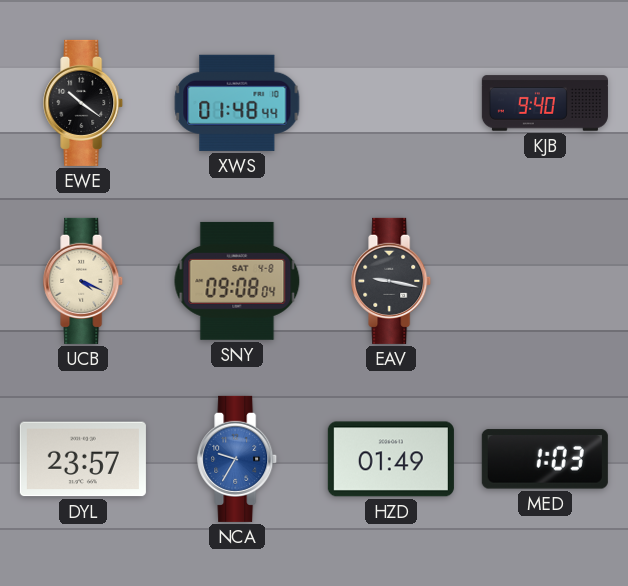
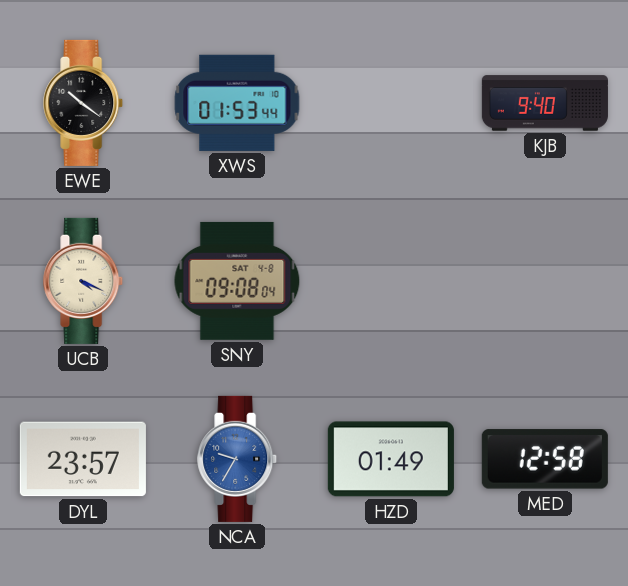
XWS: 01:48 -> 01:53 (237, 103)
EAV: 9:17 -> none (392, 281)
MED: 1:03 -> 12:58 (545, 459)
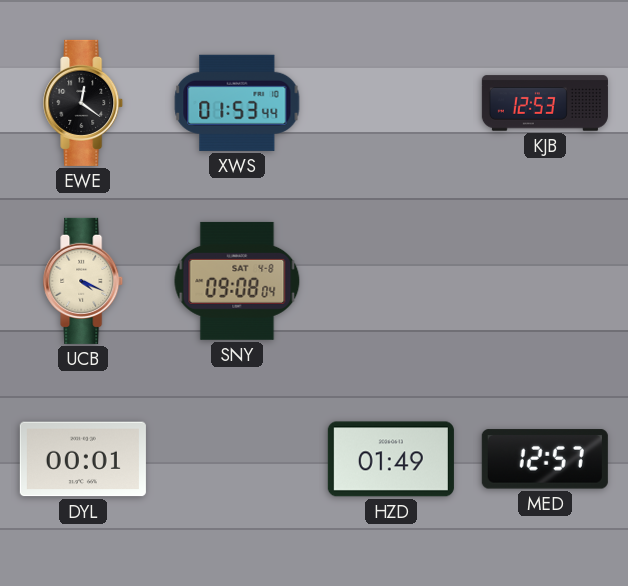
EWE: 10:21 -> 12:21 (84, 103)
KJB: 9:40 -> 12:53 (545, 103)
DYL: 23:57 -> 00:01 (83, 459)
NCA: 9:35 -> none (238, 459)
MED: 12:58 -> 12:57 (545, 459)
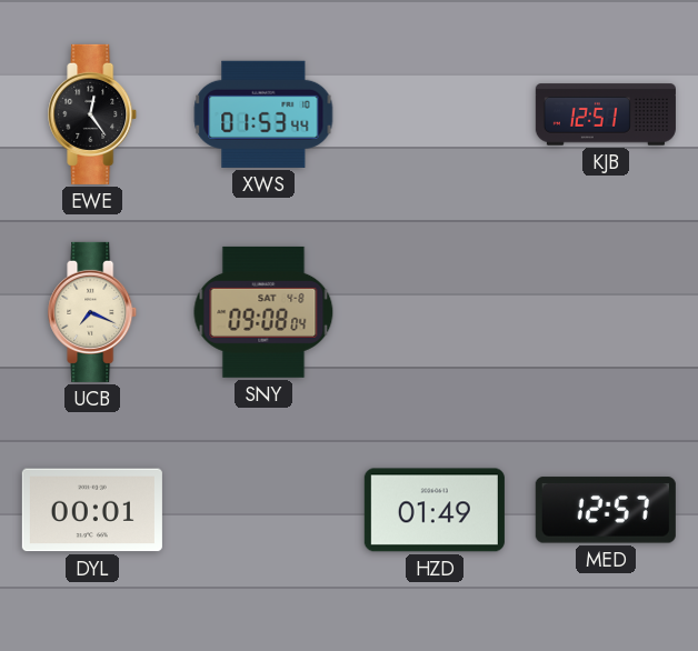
EWE: 12:21 -> 12:24 (93, 114)
KJB: 12:53 -> 12:51 (606, 114)
UCB: 4:19 -> 7:19 (93, 312)
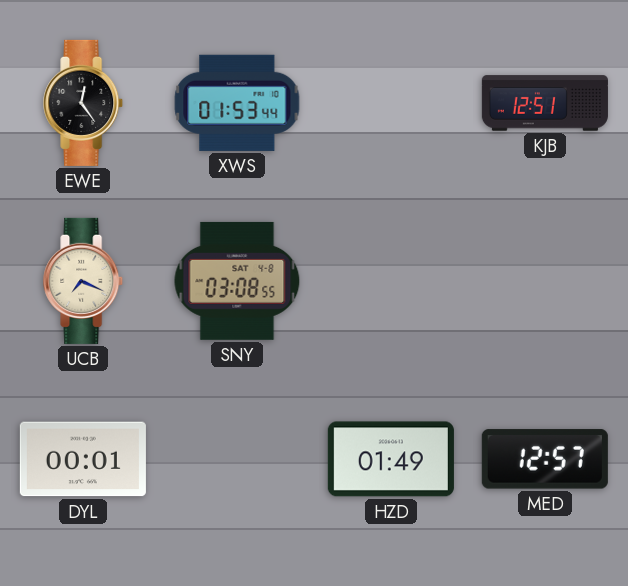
SNY: 09:08 -> 03:08 (237, 281)
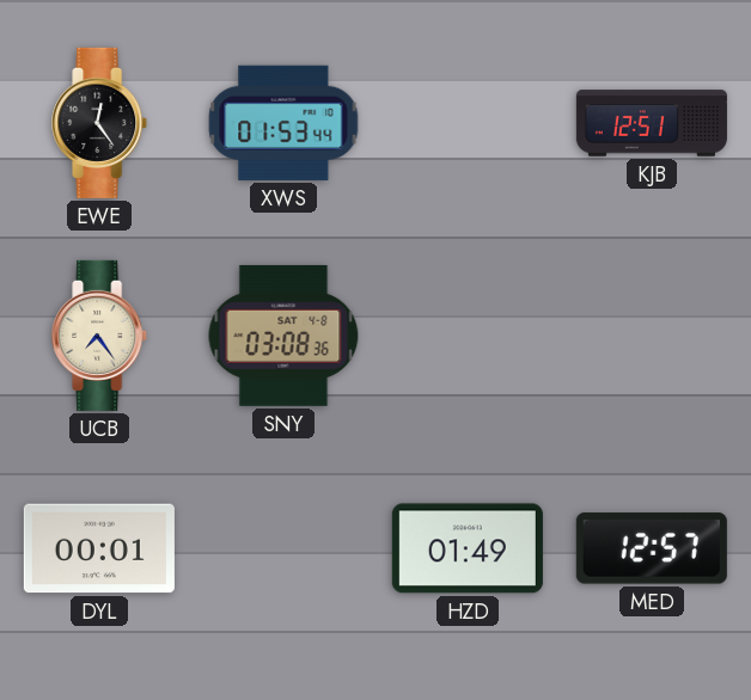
UCB: 7:19 -> 7:24 (100, 336)
SNY: 03:08:55 -> 03:08:36 (283, 336)
